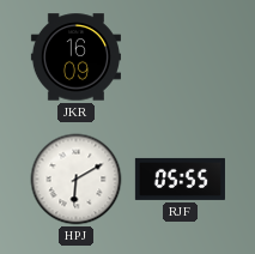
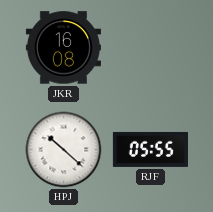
JKR: 16:09 -> 16:08 (63, 48)
HPJ: 6:10 -> 10:22 (64, 150)
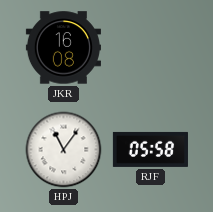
HPJ: 10:22 -> 11:06 (64, 150)
RJF: 05:55 -> 05:58 (150, 149)
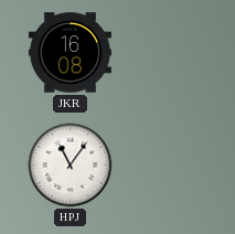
RJF: 05:58 -> none (150, 149)
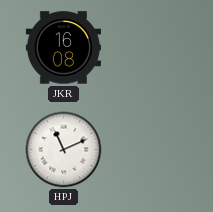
HPJ: 11:06 -> 11:11 (64, 150)
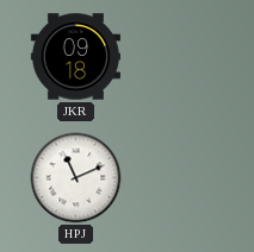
JKR: 16:08 -> 09:18 (75, 57)
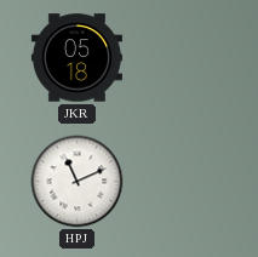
JKR: 09:18 -> 05:18 (76, 58)
